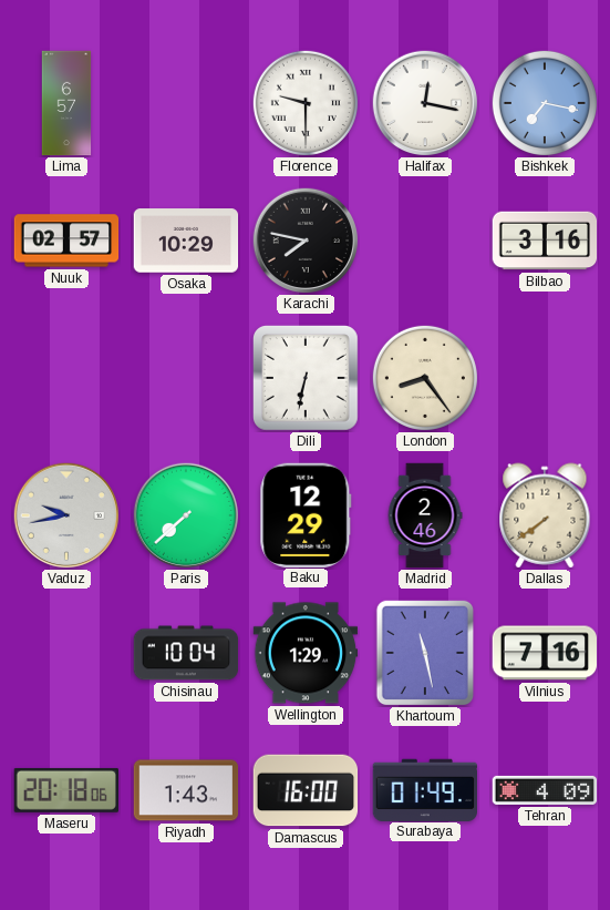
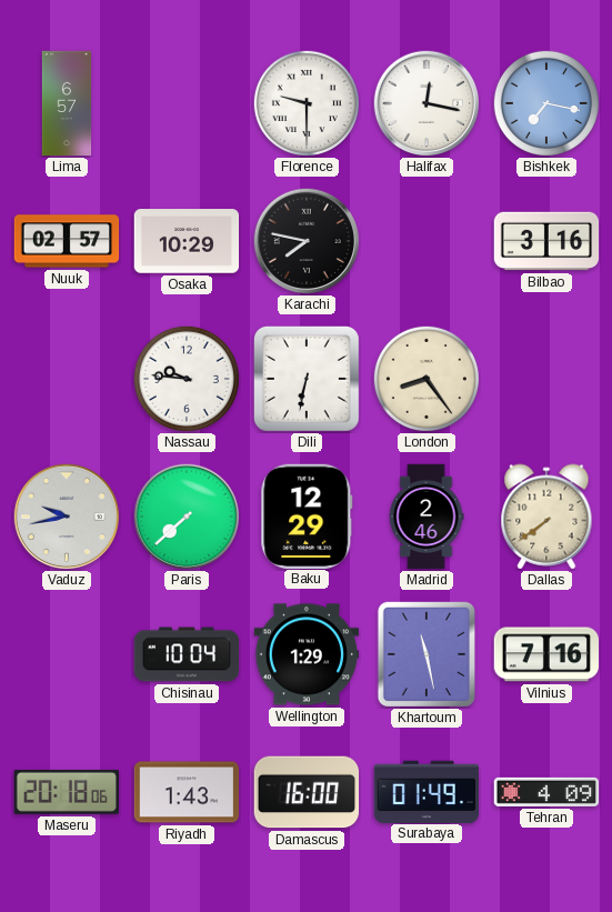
Nassau: none -> 9:46 (187, 379)
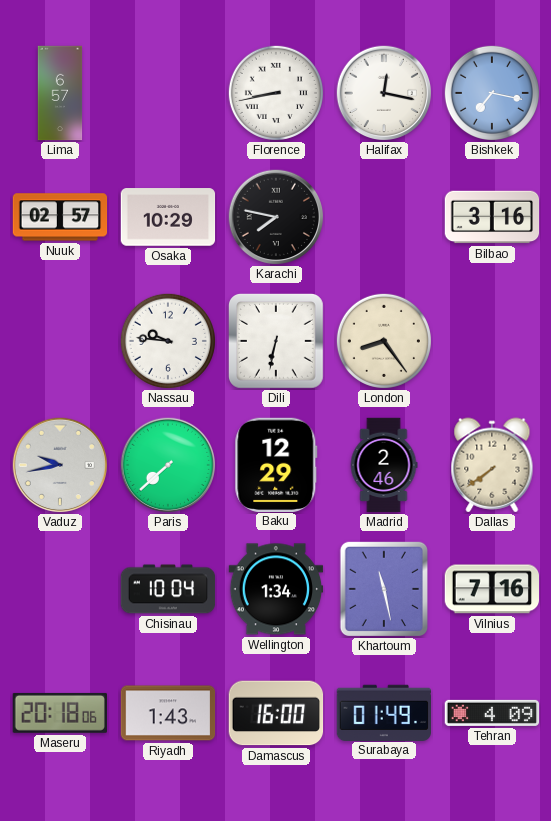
Florence: 9:30 -> 8:43 (276, 93)
Wellington: 1:29 -> 1:34 (276, 589)
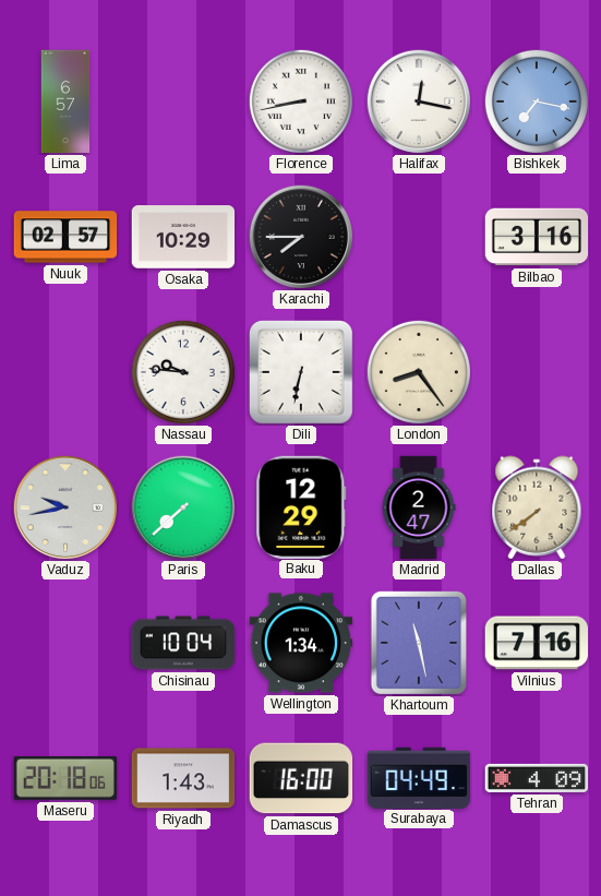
Karachi: 7:47 -> 7:45 (301, 237)
Madrid: 2:46 -> 2:47 (419, 507)
Surabaya: 01:49 -> 04:49 (418, 777)
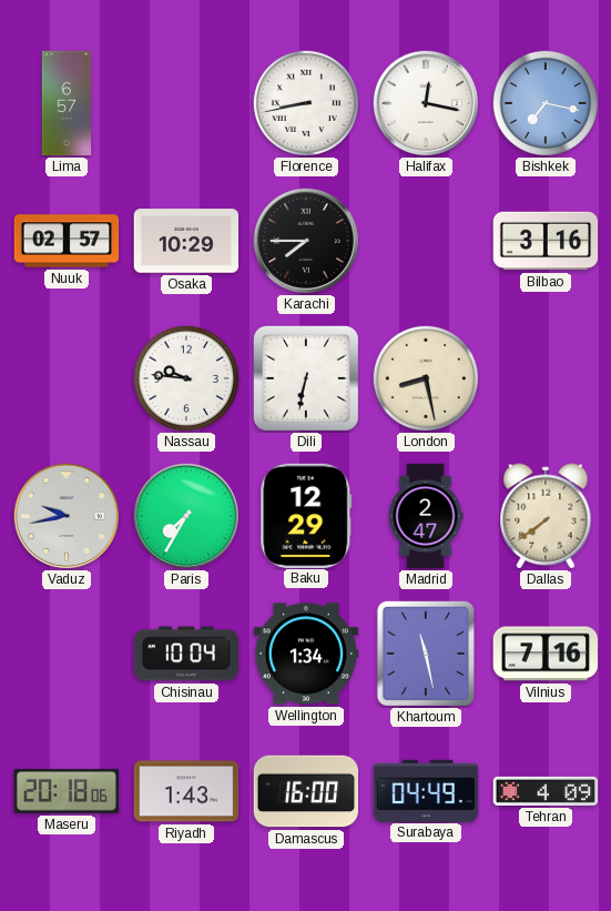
London: 8:24 -> 8:28 (426, 378)
Paris: 7:38 -> 7:35 (186, 516)
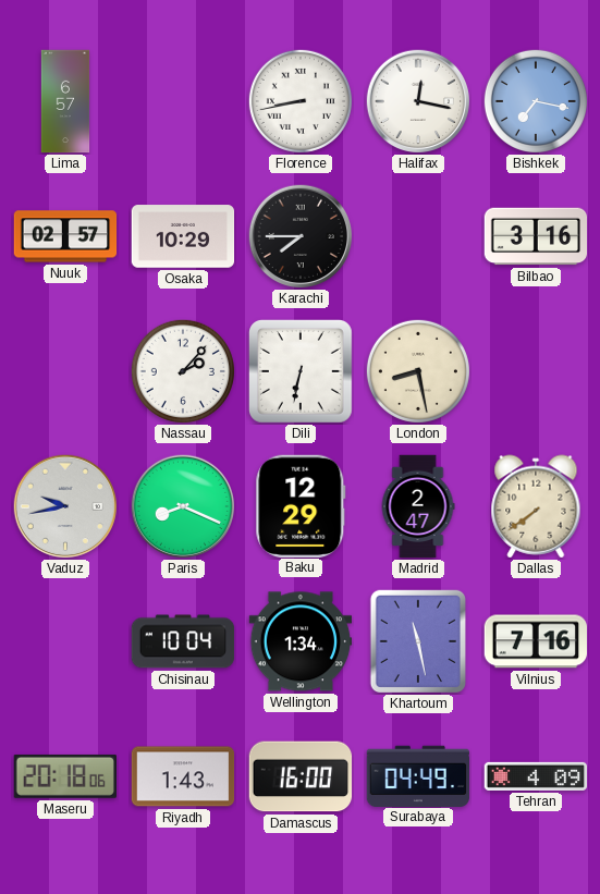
Nassau: 9:46 -> 2:07 (183, 371)
Paris: 7:35 -> 8:19 (183, 506)
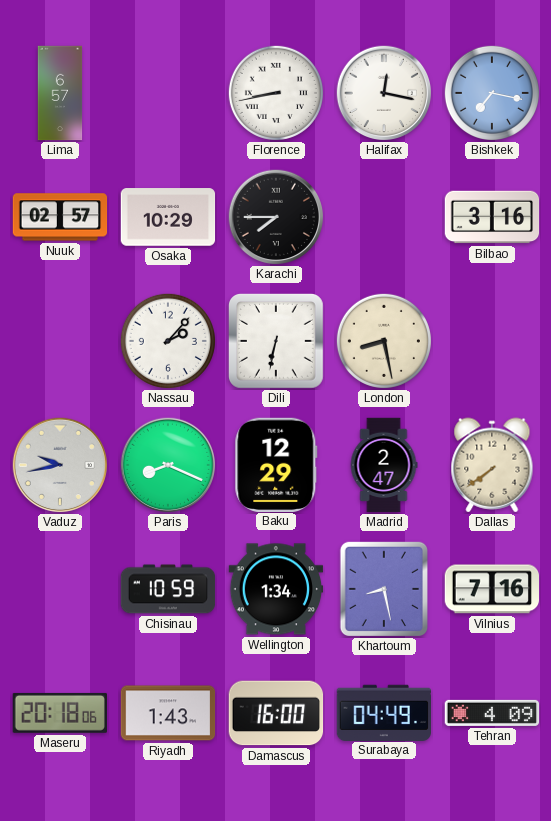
Chisinau: 10:04 -> 10:59 (168, 589)
Khartoum: 11:28 -> 8:28 (383, 588)
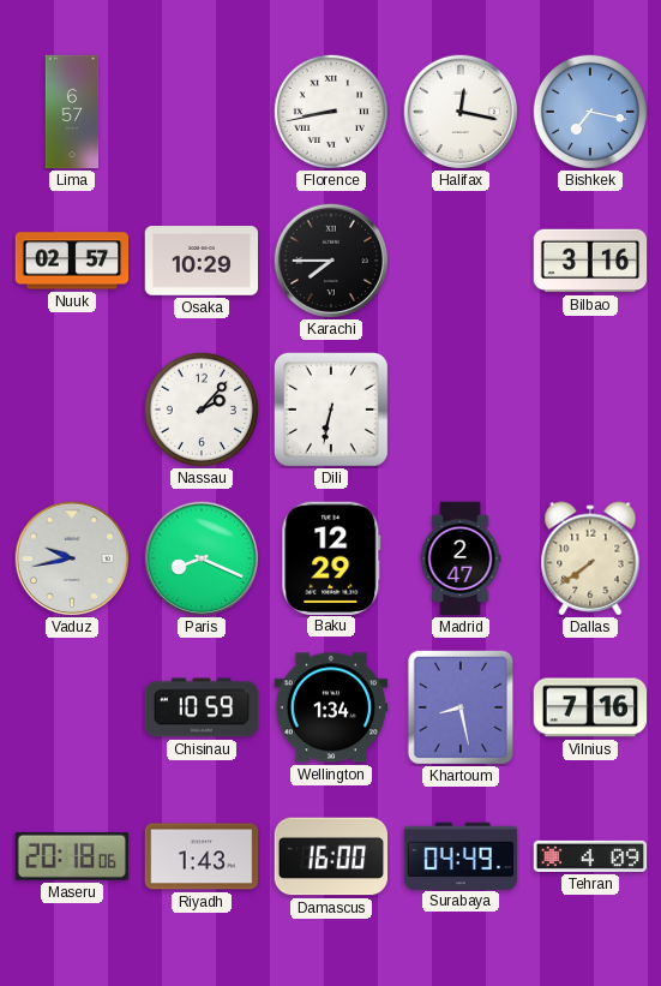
London: 8:28 -> none (384, 341)
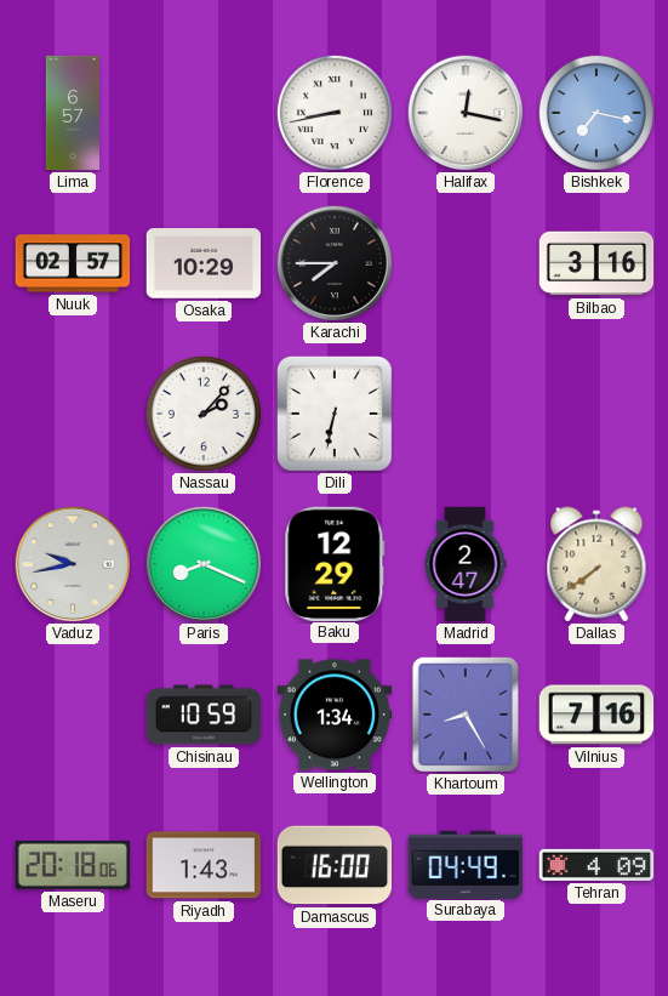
Khartoum: 8:28 -> 8:25 (464, 713)
